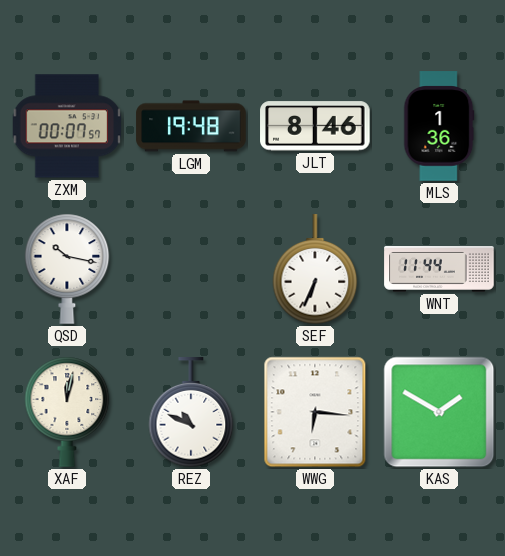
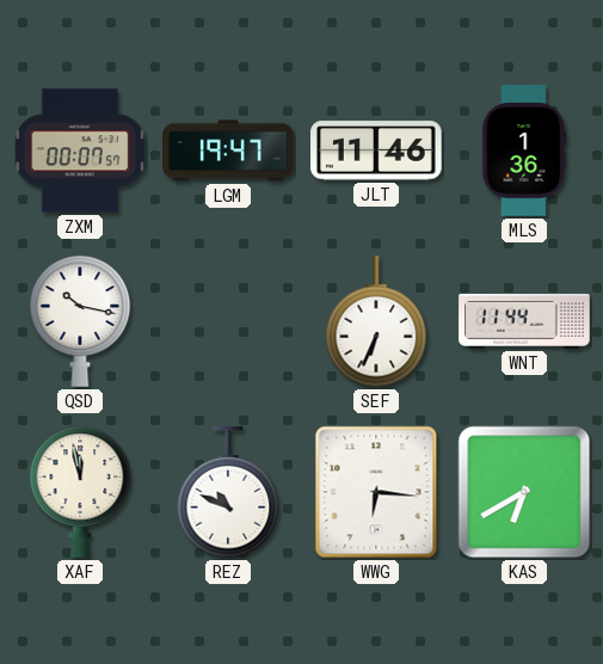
LGM: 19:48 -> 19:47 (228, 150)
JLT: 8:46 -> 11:46 (376, 150)
XAF: 12:02 -> 11:58 (80, 492)
KAS: 1:50 -> 6:40 (524, 492)
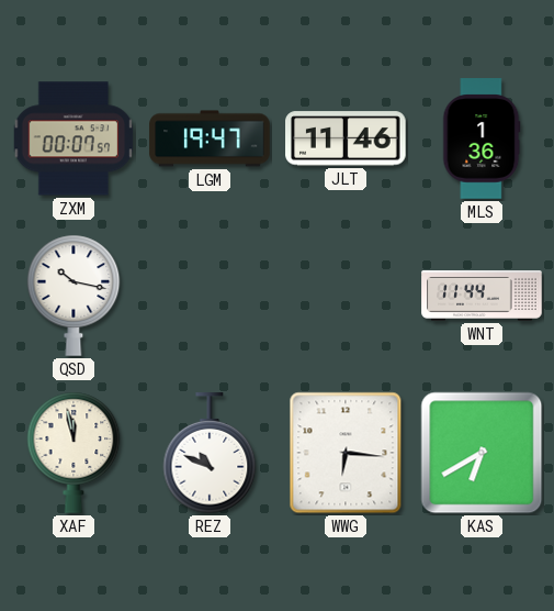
SEF: 6:34 -> none (376, 322)
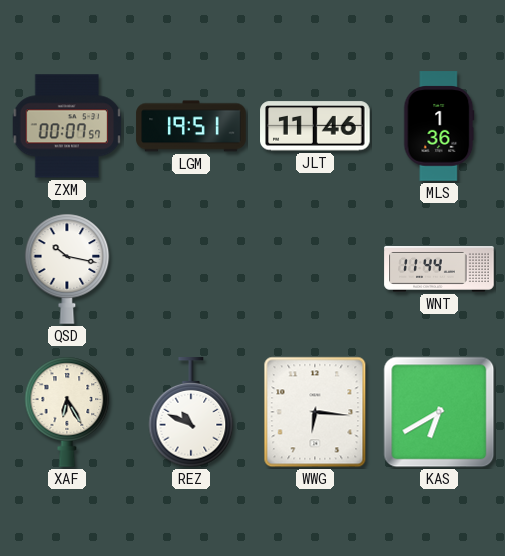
LGM: 19:47 -> 19:51 (191, 126)
XAF: 11:58 -> 6:25 (67, 412)
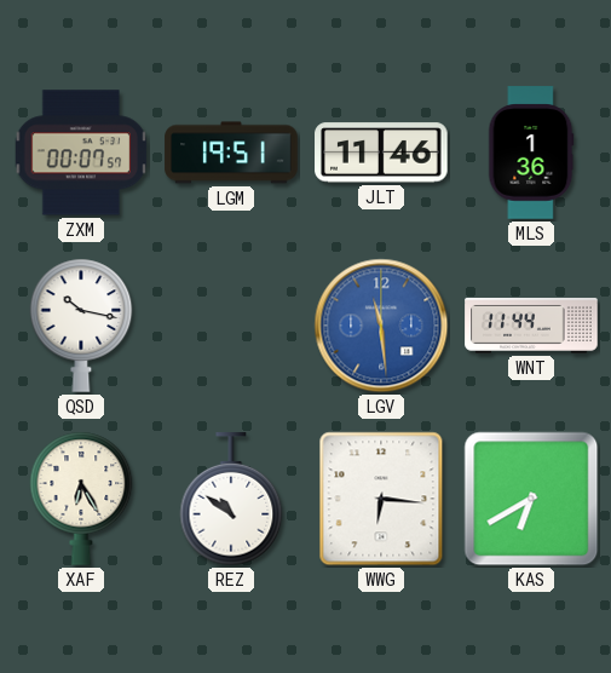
LGV: none -> 11:29 (381, 326)
REZ: 10:49 -> 10:51 (231, 500)
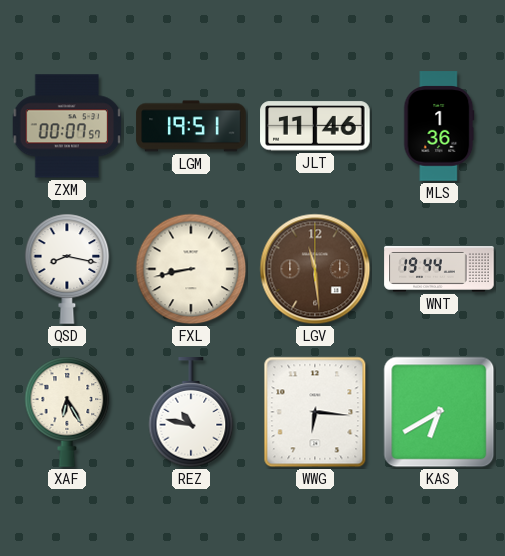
QSD: 10:17 -> 8:17 (67, 269)
FXL: none -> 8:43 (191, 269)
LGV dial: blue -> brown (315, 269)
WNT: 11:44 -> 19:44 (439, 270)
REZ: 10:51 -> 10:47 (191, 413)
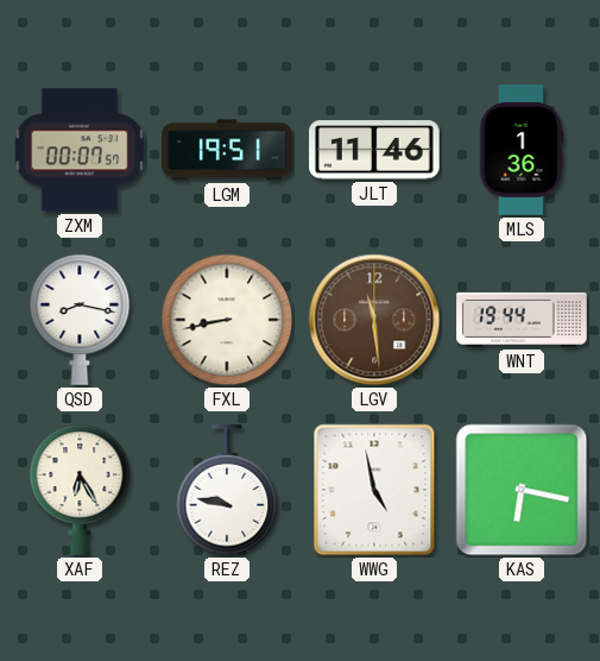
REZ: 10:47 -> 9:47 (227, 491)
WWG: 6:16 -> 4:58 (374, 490)
KAS: 6:40 -> 6:17 (522, 490)
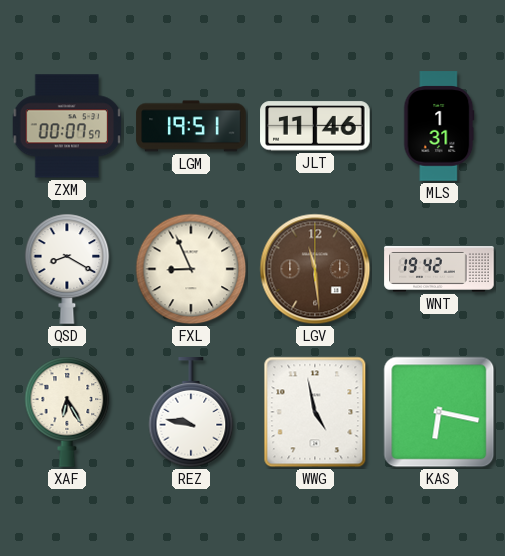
MLS: 1:36 -> 1:31 (439, 126)
QSD: 8:17 -> 8:20 (67, 269)
FXL: 8:43 -> 8:56 (191, 269)
WNT: 19:44 -> 19:42 (439, 270)
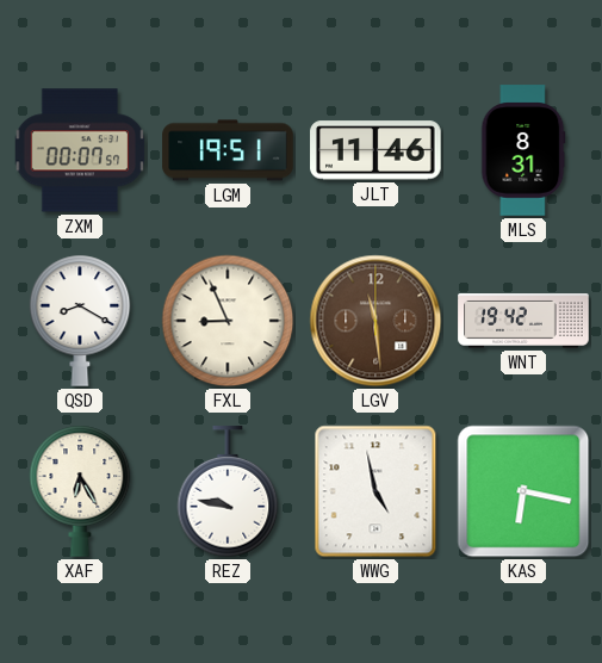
MLS: 1:31 -> 8:31 (523, 150)
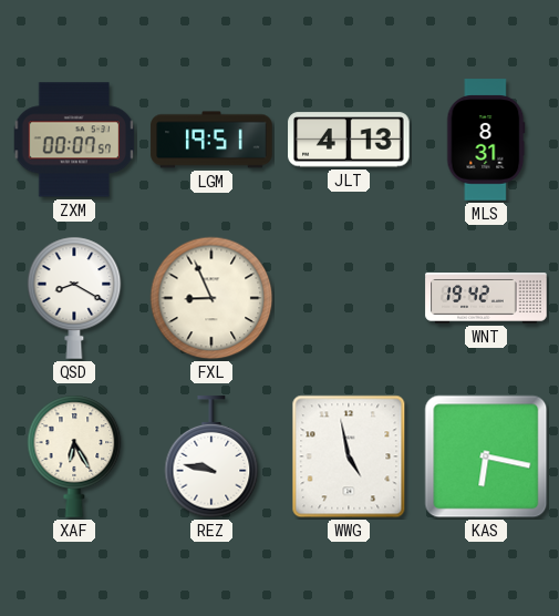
JLT: 11:46 -> 4:13 (349, 140)
LGV: 11:29 -> none (376, 321)
